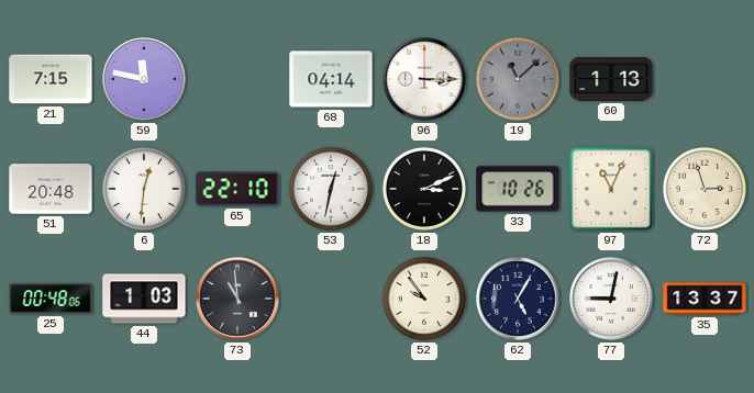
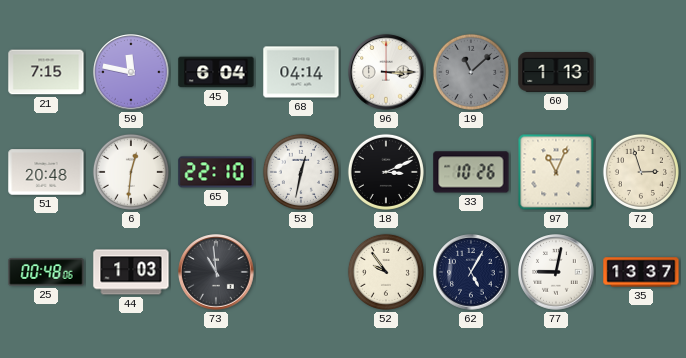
45: none -> 6:04 (216, 72)
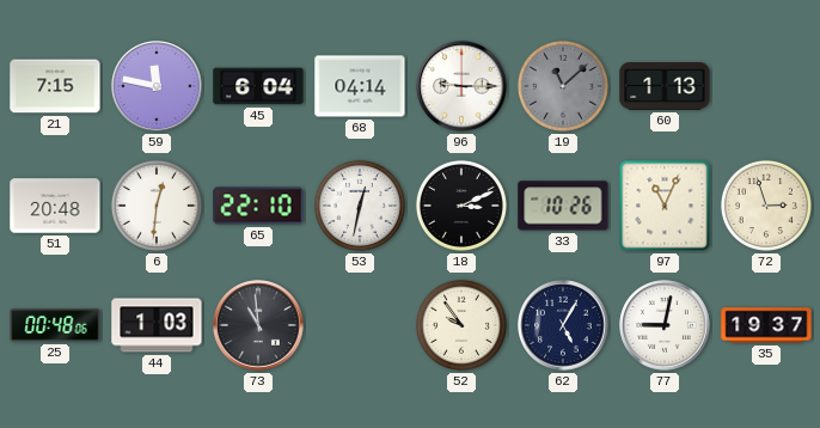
96: 3:15 -> 9:15 (461, 86)
35: 13:37 -> 19:37 (766, 325)
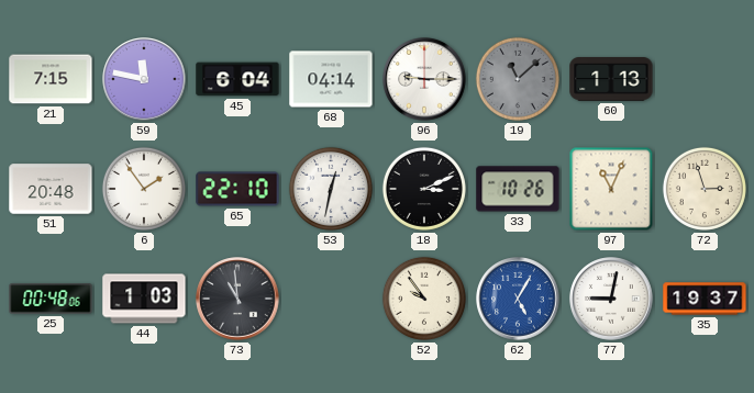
6: 12:31 -> 1:54 (144, 189)
62 dial: navy -> blue (518, 299)
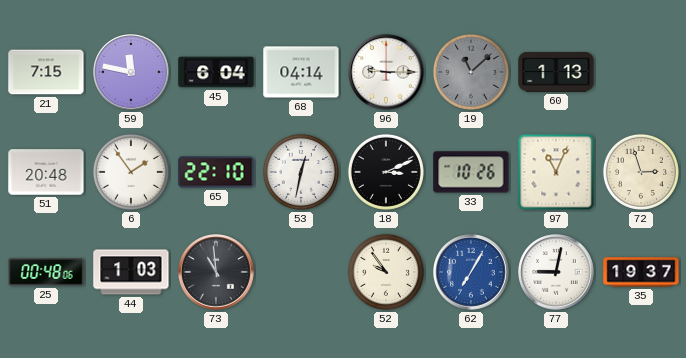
62: 5:05 -> 7:05 (471, 272)
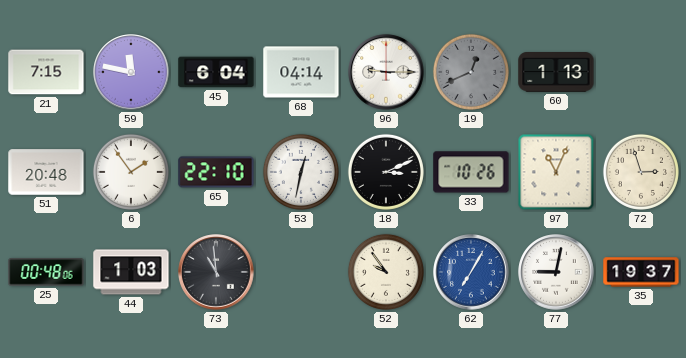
19: 11:08 -> 12:41 (471, 72)
